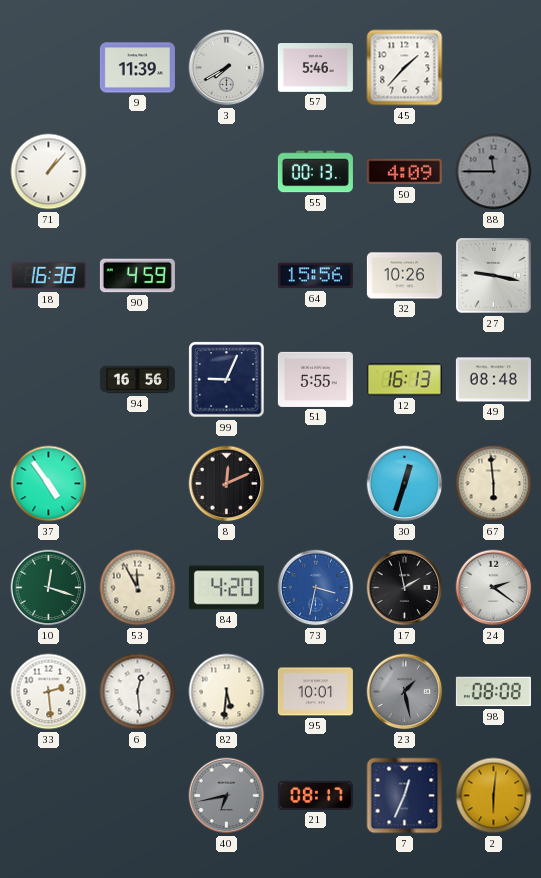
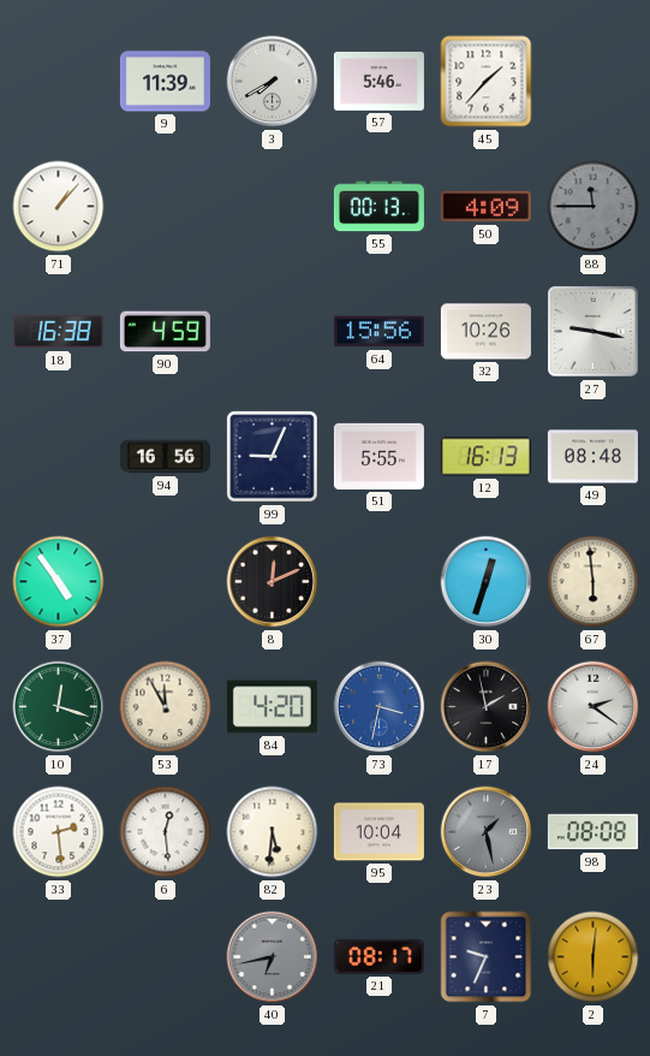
95: 10:01 -> 10:04 (378, 832)
7: 12:34 -> 9:34 (487, 957)
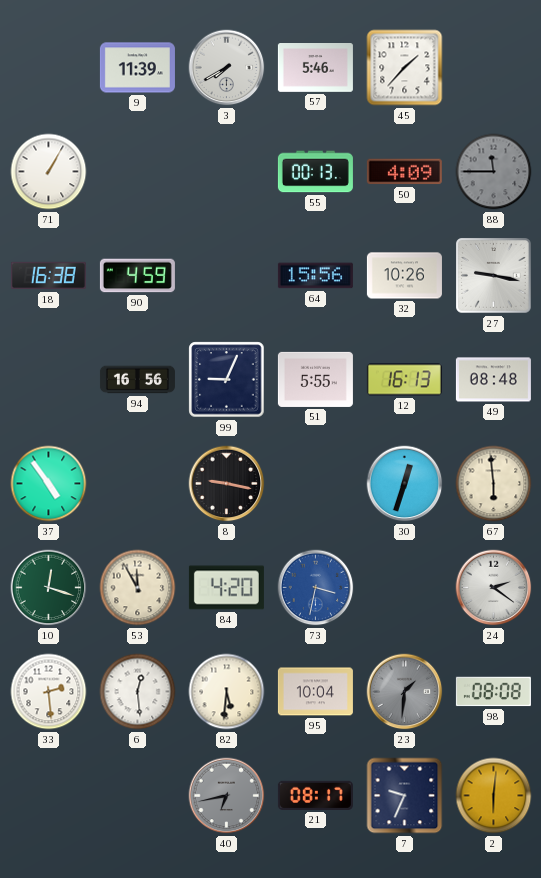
71: 1:07 -> 1:05 (49, 172)
8: 12:11 -> 9:17 (227, 484)
17: 1:58 -> none (487, 707)
23: 1:28 -> 1:31 (405, 692)
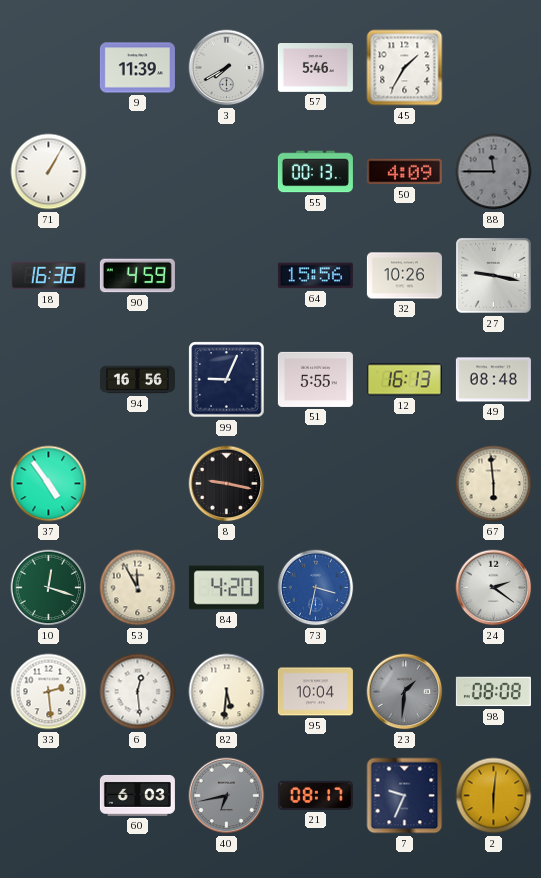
45: 1:37 -> 1:35 (405, 68)
30: 12:33 -> none (405, 484)
60: none -> 6:03 (137, 795)
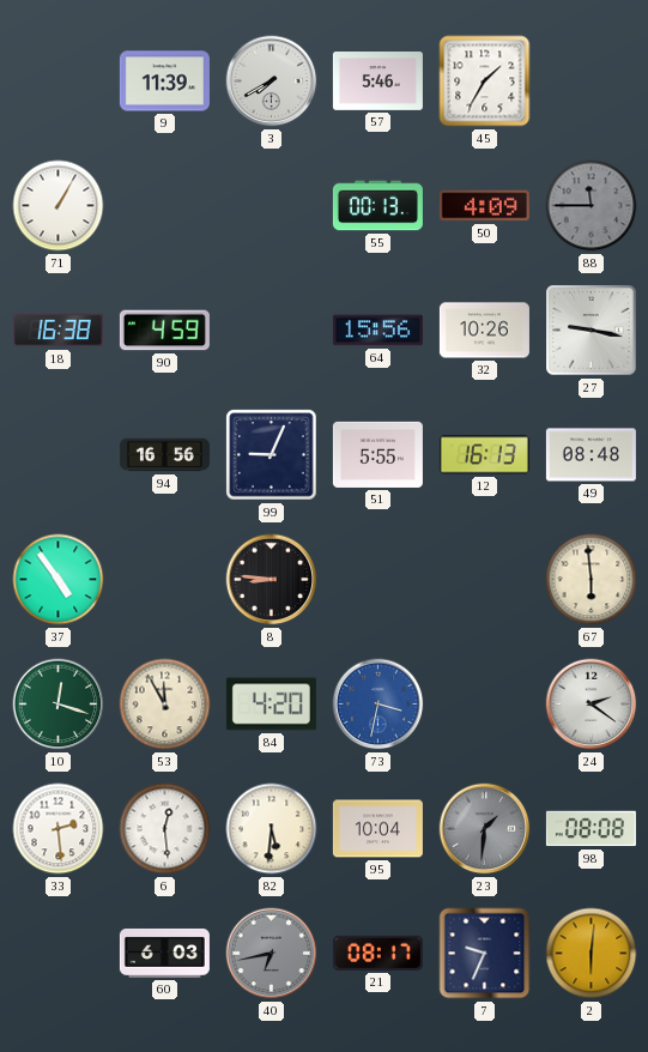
8: 9:17 -> 8:46 (272, 580)
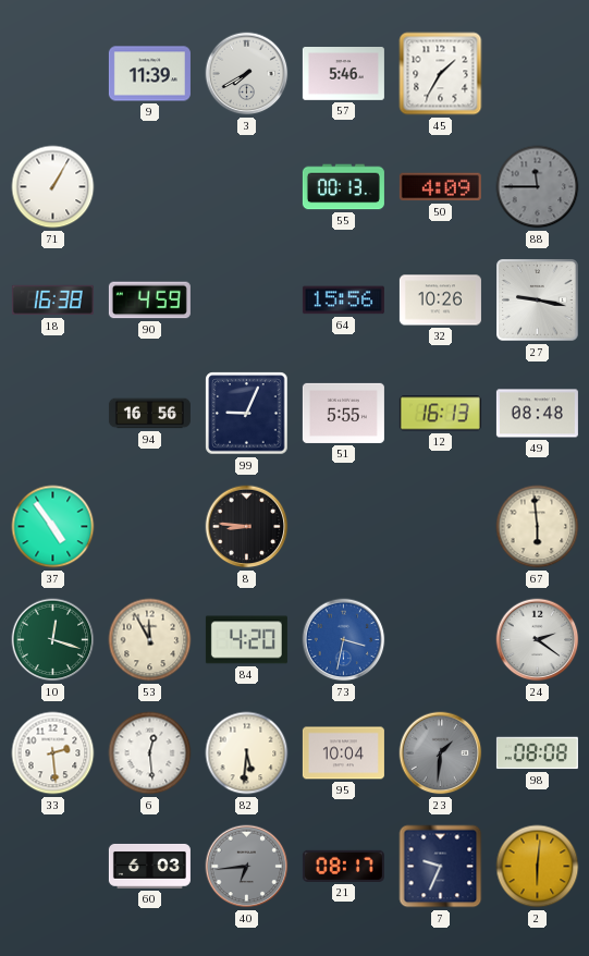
40: 6:43 -> 6:44 (247, 867)
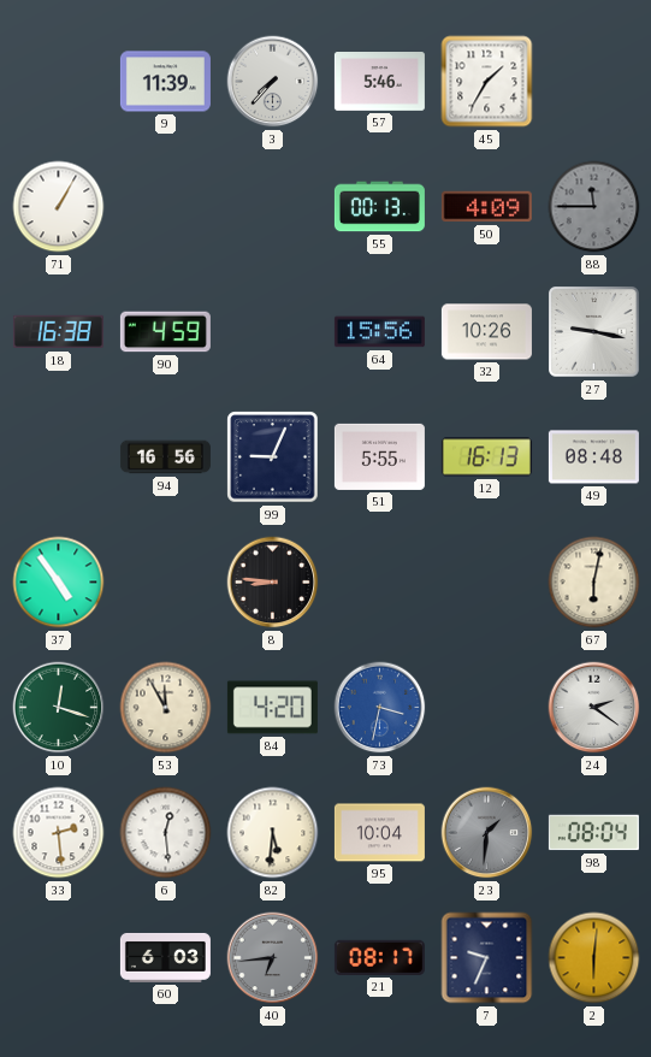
3: 7:40 -> 7:37 (273, 82)
67: 5:59 -> 6:02 (594, 583)
98: 08:08 -> 08:04 (593, 833)
